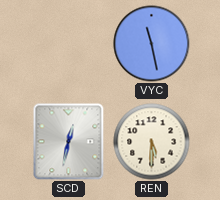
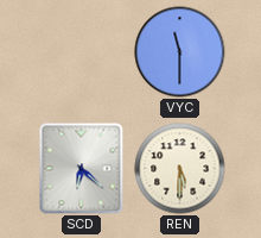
VYC: 11:28 -> 11:30 (180, 52)
SCD: 12:32 -> 6:22 (82, 169)
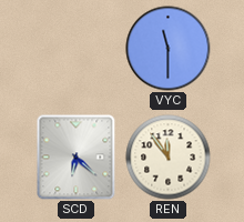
REN: 5:30 -> 11:54 (169, 158)
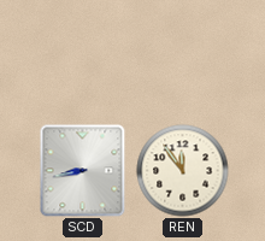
VYC: 11:30 -> none (169, 49)
SCD: 6:22 -> 8:43 (83, 171)
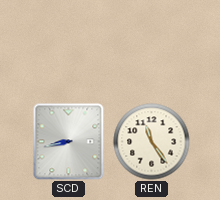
REN: 11:54 -> 11:24 (152, 142)
